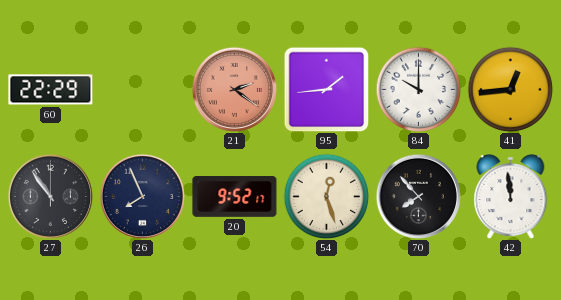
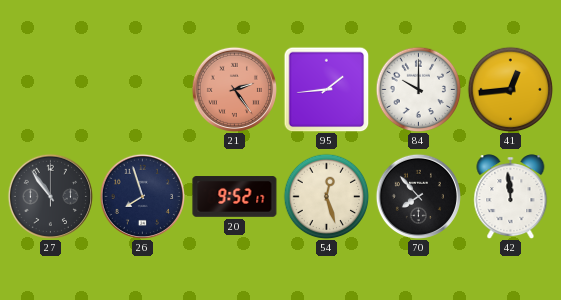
60: 22:29 -> none (51, 90)
21: 2:21 -> 2:24 (234, 89)
26: 7:56 -> 7:57 (142, 196)
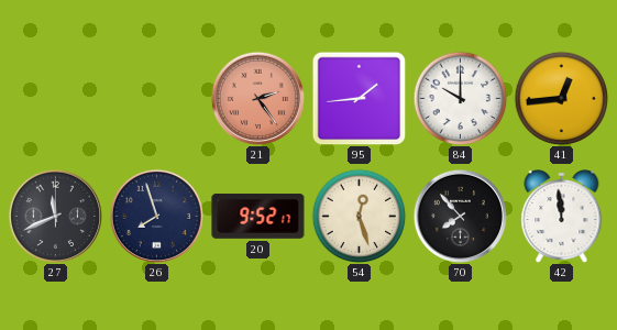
27: 10:54 -> 11:41 (55, 216)
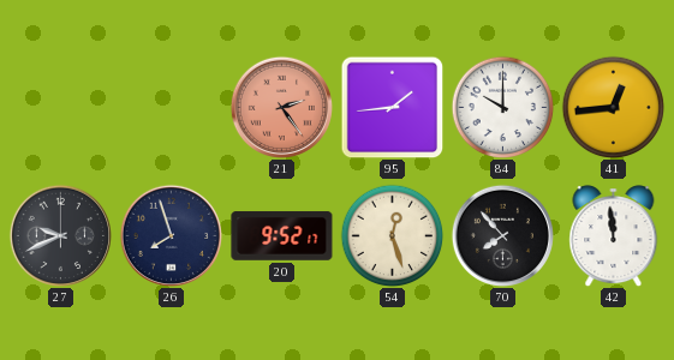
27: 11:41 -> 9:41 (60, 235)
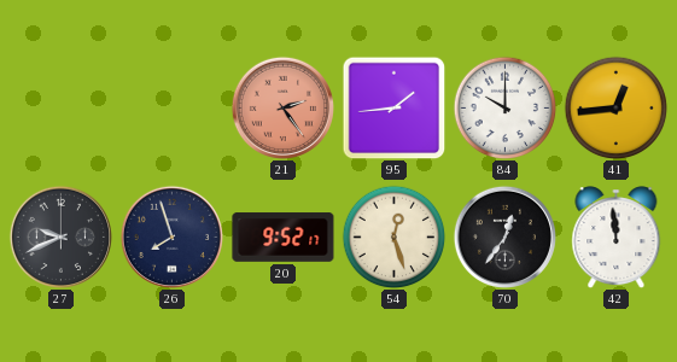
70: 7:53 -> 12:36 (504, 237)
